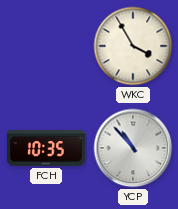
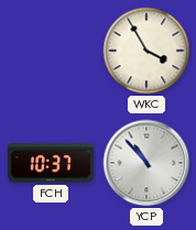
FCH: 10:35 -> 10:37 (51, 163)
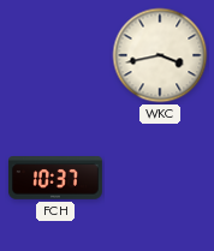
WKC: 3:55 -> 3:43 (160, 55)
YCP: 10:53 -> none (146, 163)
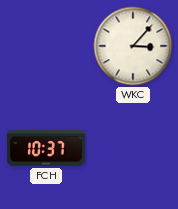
WKC: 3:43 -> 3:07 (133, 46)
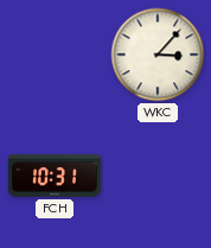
FCH: 10:37 -> 10:31 (55, 176)
